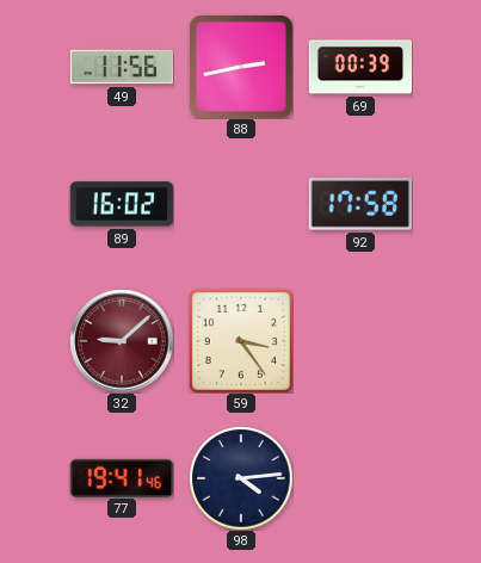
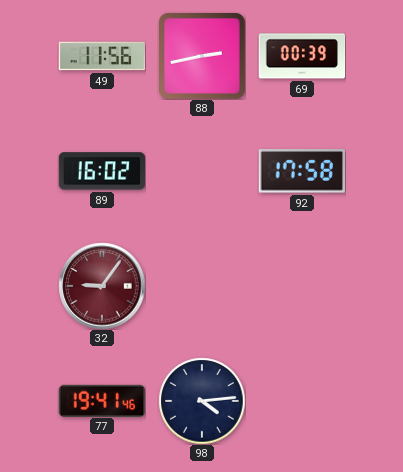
32: 9:08 -> 9:06 (102, 286)
59: 3:24 -> none (241, 341)
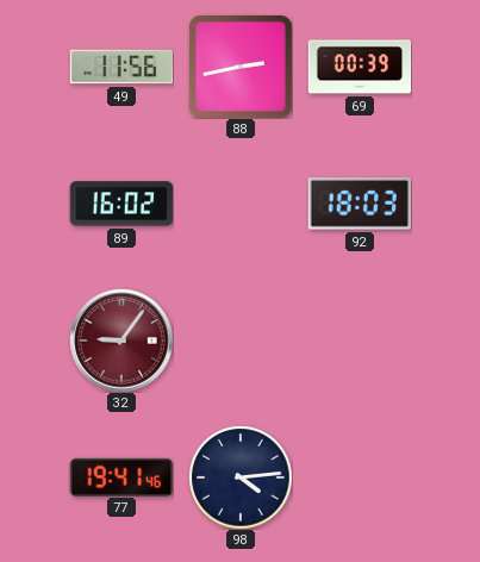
92: 17:58 -> 18:03 (360, 204)
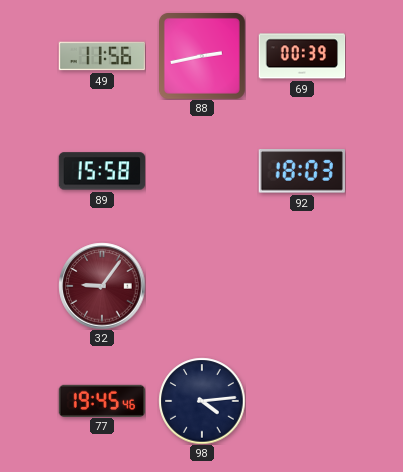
89: 16:02 -> 15:58 (102, 171)
77: 19:41 -> 19:45 (102, 400)
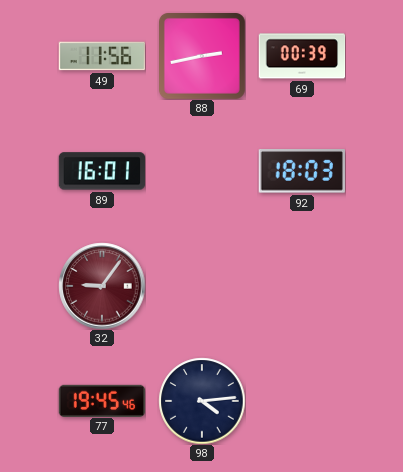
89: 15:58 -> 16:01 (102, 171)
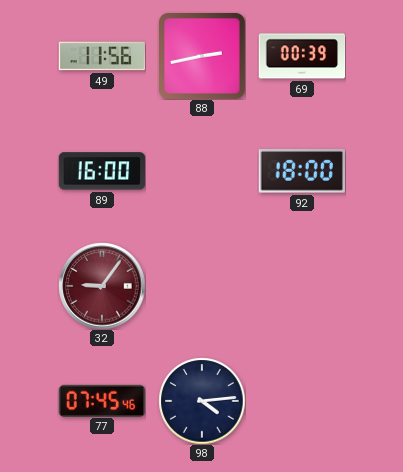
89: 16:01 -> 16:00 (102, 171)
92: 18:03 -> 18:00 (302, 171)
77: 19:45 -> 07:45 (102, 400)
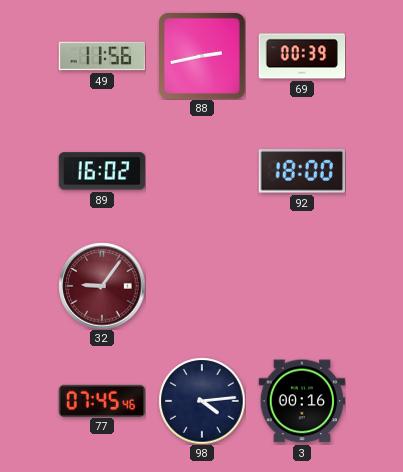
89: 16:00 -> 16:02 (102, 171)
3: none -> 00:16 (301, 401)
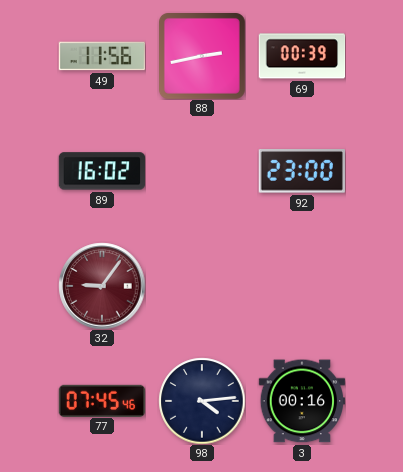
92: 18:00 -> 23:00 (302, 171)
